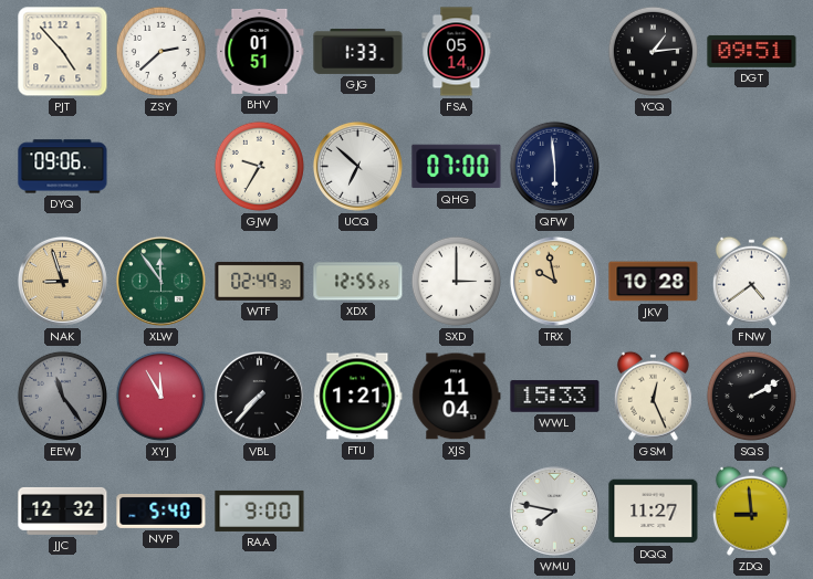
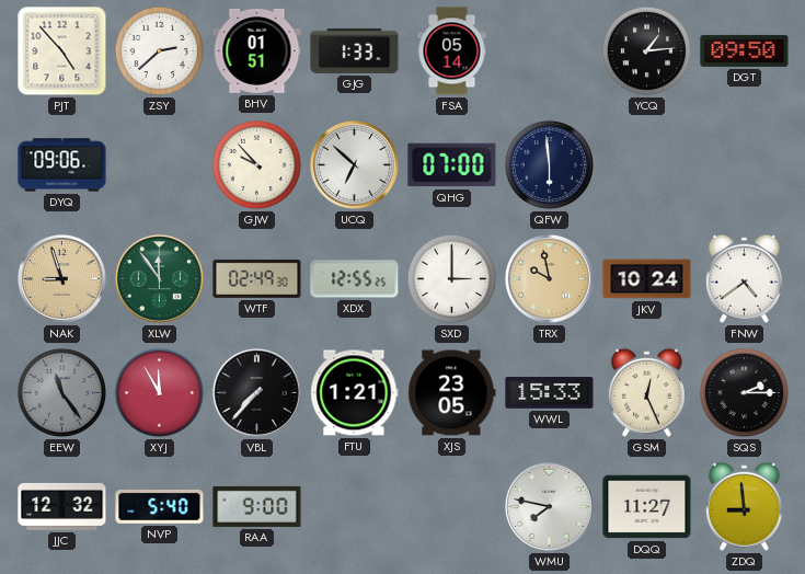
DGT: 09:51 -> 09:50 (745, 50)
GJW: 9:35 -> 9:53 (256, 164)
JKV: 10:28 -> 10:24 (647, 279)
XJS: 11:04 -> 23:05 (452, 393)
SQS: 2:10 -> 2:15 (744, 392)
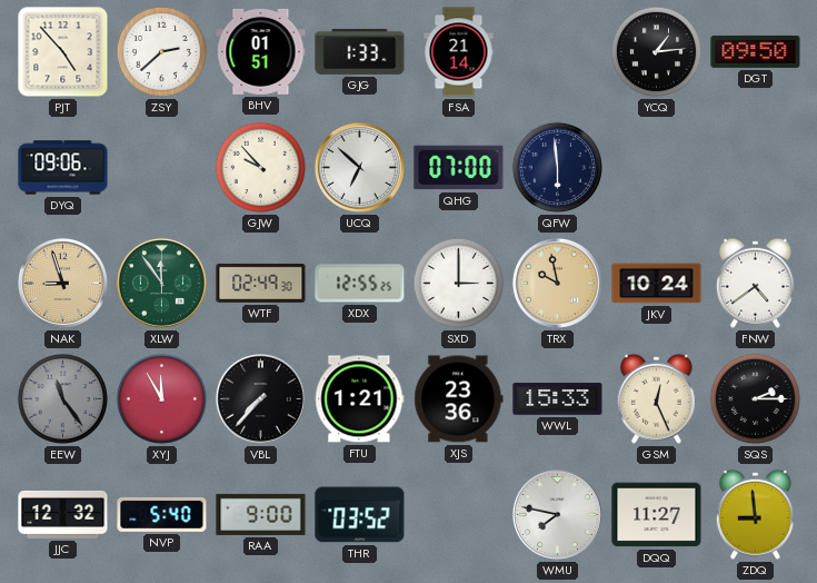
FSA: 05:14 -> 21:14 (459, 52)
XJS: 23:05 -> 23:36 (459, 399)
THR: none -> 03:52 (360, 515)
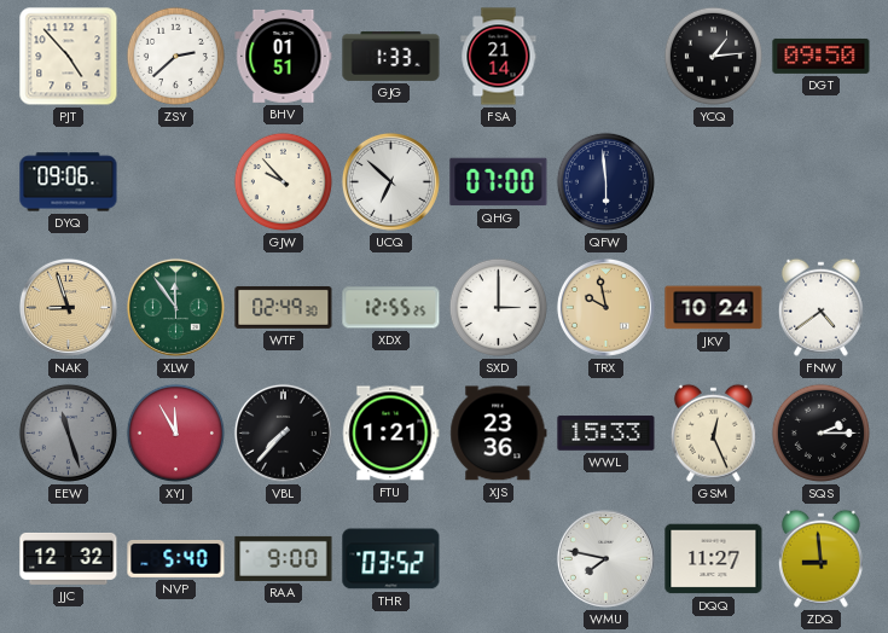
EEW: 11:24 -> 11:27 (68, 432)
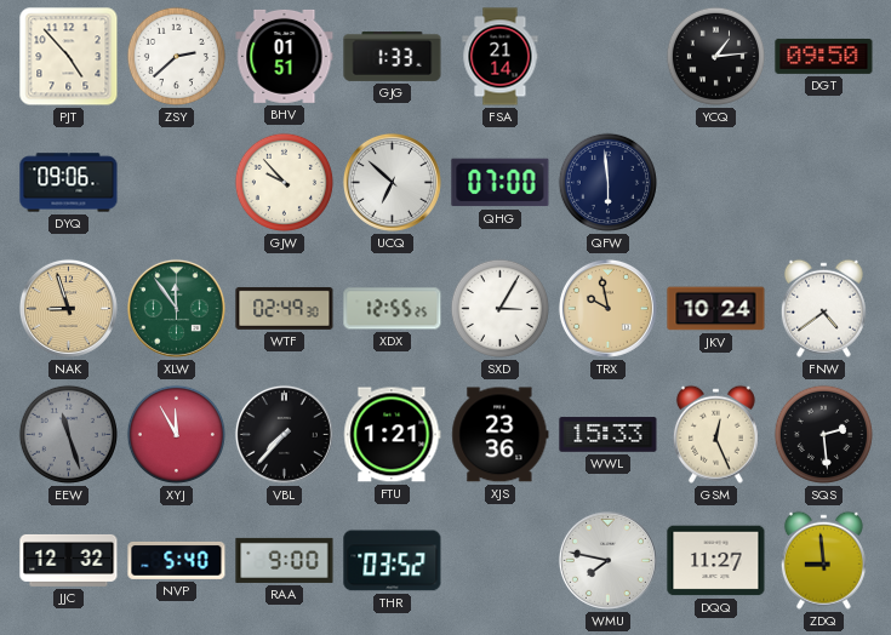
SXD: 3:00 -> 3:05 (499, 308)
SQS: 2:15 -> 2:29 (823, 434)
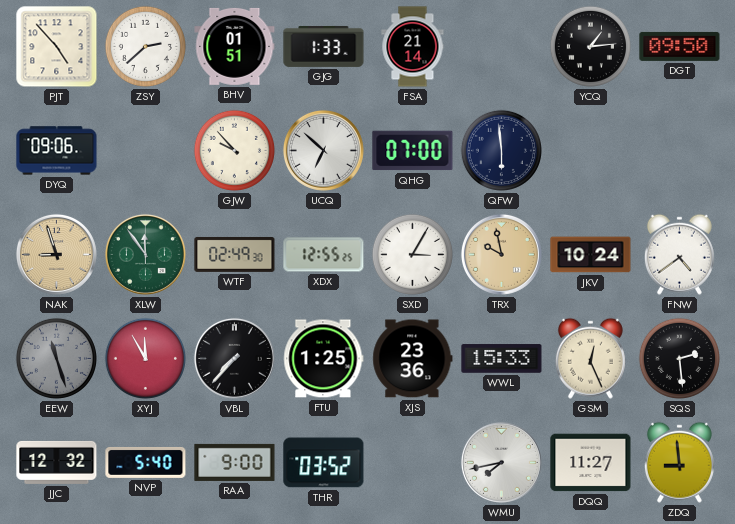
FTU: 1:21 -> 1:25 (324, 359)
WMU: 7:47 -> 7:43 (501, 462)
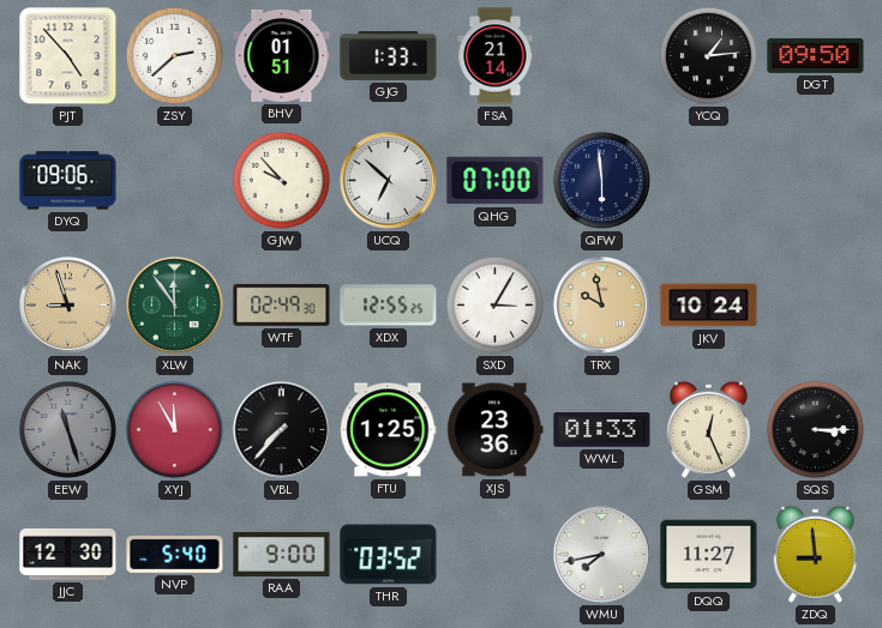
FNW: 4:39 -> none (679, 254)
WWL: 15:33 -> 01:33 (602, 430)
SQS: 2:29 -> 3:15 (815, 429)
JJC: 12:32 -> 12:30 (68, 554)
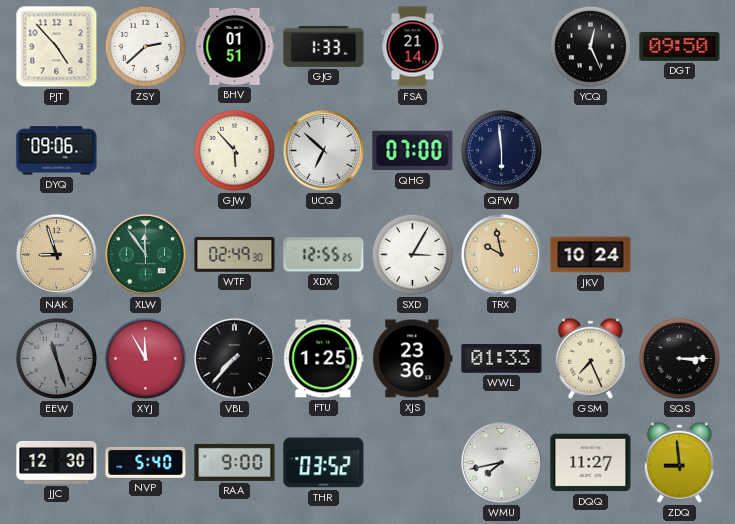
YCQ: 1:14 -> 12:26 (590, 46)
GJW: 9:53 -> 5:53 (234, 150)
GSM: 12:26 -> 7:26 (590, 358)
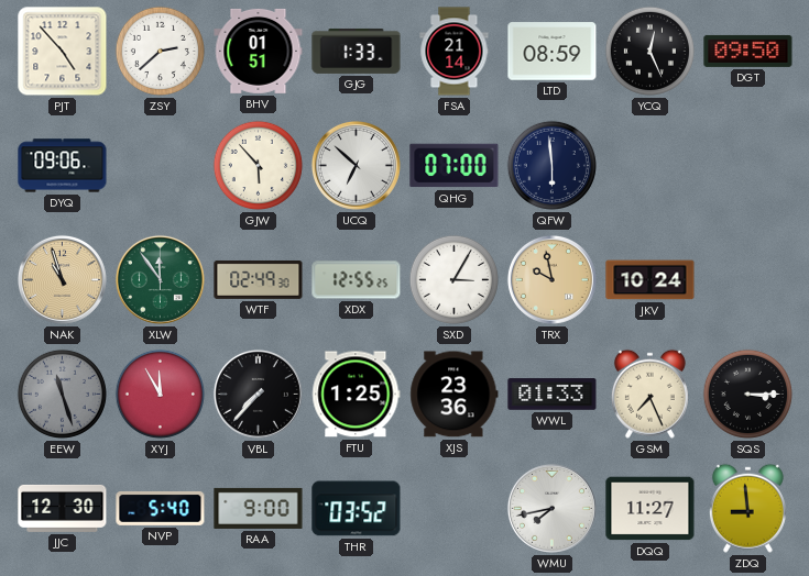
LTD: none -> 08:59 (553, 52)
NAK: 8:57 -> 10:57 (62, 279)
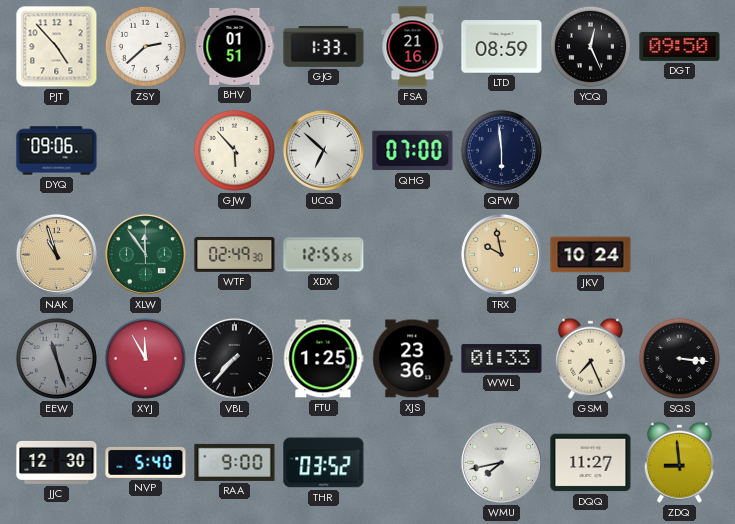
FSA: 21:14 -> 21:16 (413, 47)
SXD: 3:05 -> none (453, 279)
SQS: 3:15 -> 3:16 (679, 358)
